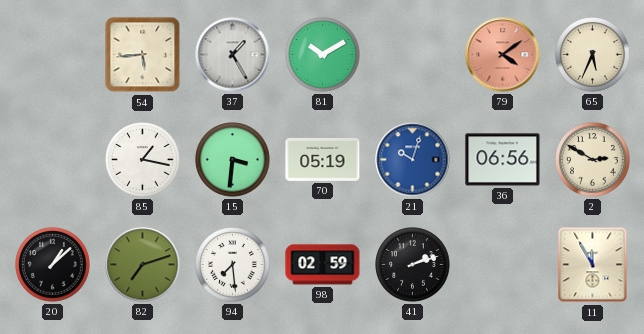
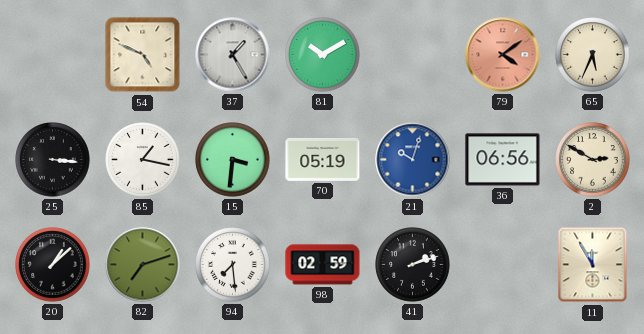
54: 5:44 -> 4:49 (143, 55)
25: none -> 3:16 (53, 160)
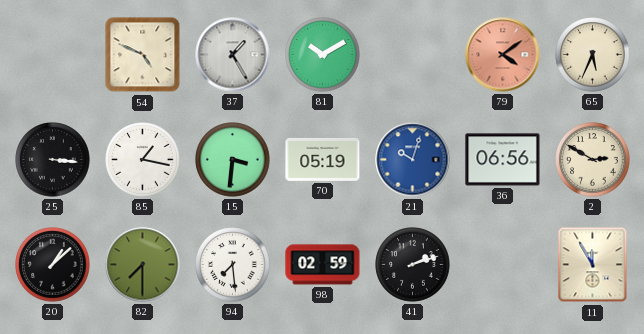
82: 7:12 -> 7:30 (143, 265)
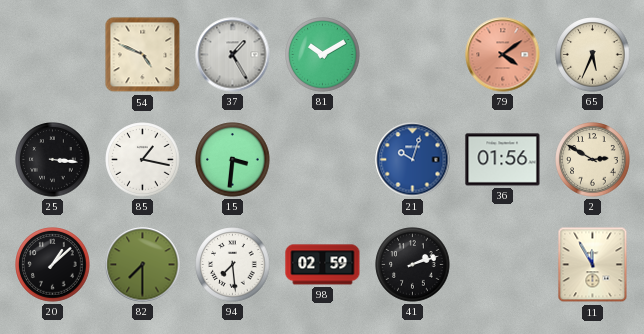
70: 05:19 -> none (323, 159)
36: 06:56 -> 01:56 (503, 160)
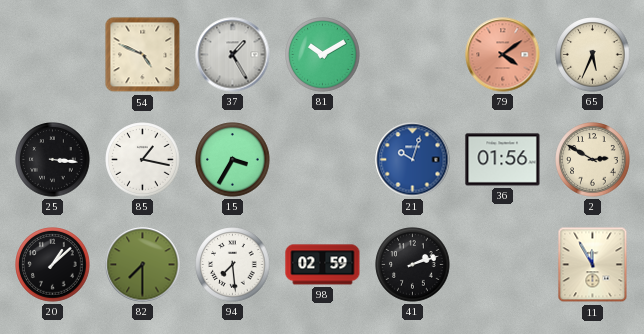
15: 3:31 -> 3:35 (233, 160)
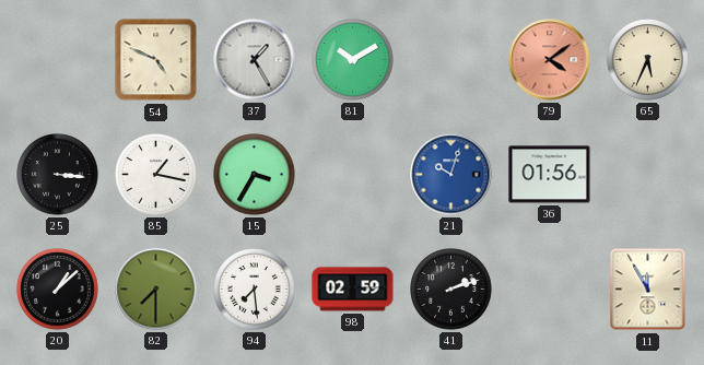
2: 2:50 -> none (593, 160)
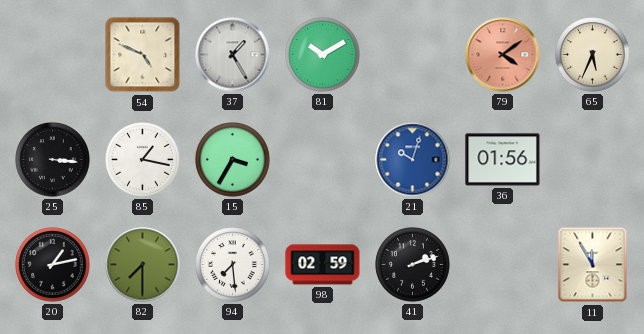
20: 1:08 -> 1:13 (53, 265)
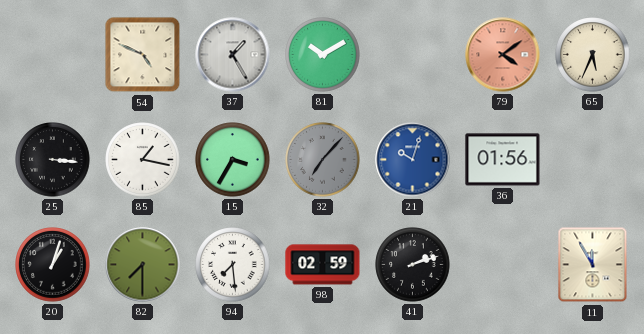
32: none -> 7:07 (323, 160)
20: 1:13 -> 1:03 (53, 265)
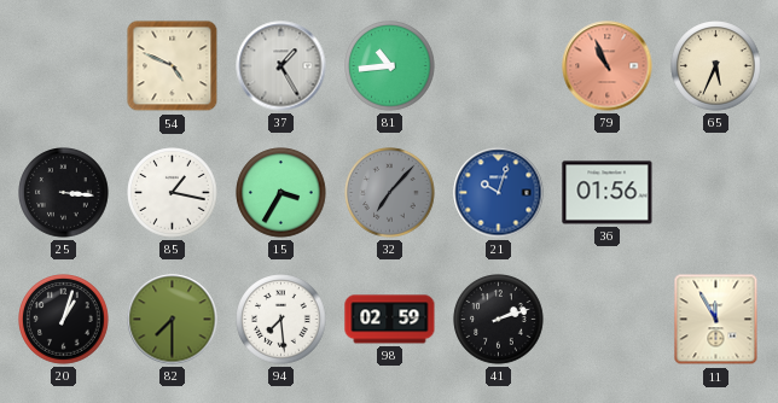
81: 10:10 -> 10:44 (390, 66)
79: 4:09 -> 10:56 (608, 66)
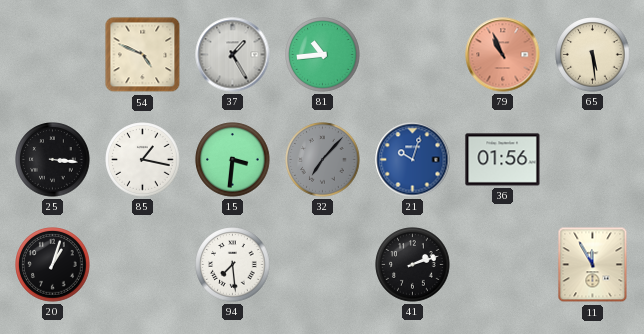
65: 5:34 -> 5:29 (593, 55)
15: 3:35 -> 3:31 (233, 160)
82: 7:30 -> none (173, 320)
98: 02:59 -> none (390, 320)
